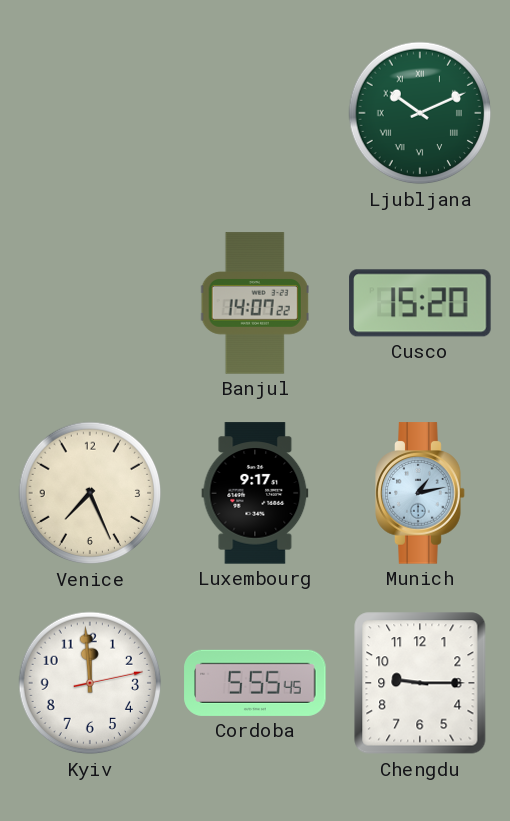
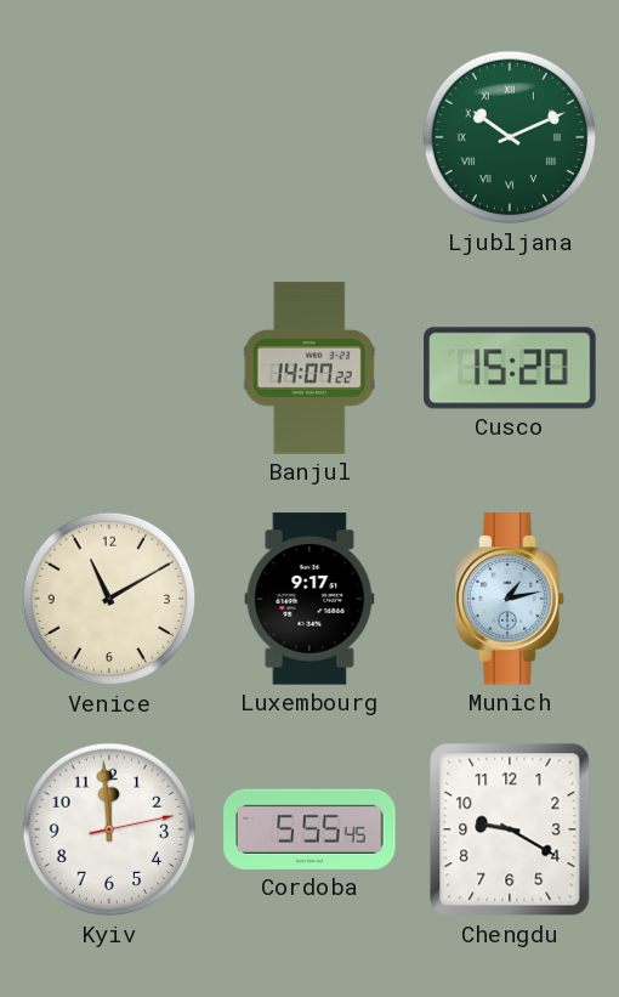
Venice: 7:26 -> 11:10 (109, 599)
Chengdu: 9:15 -> 9:20 (510, 829)
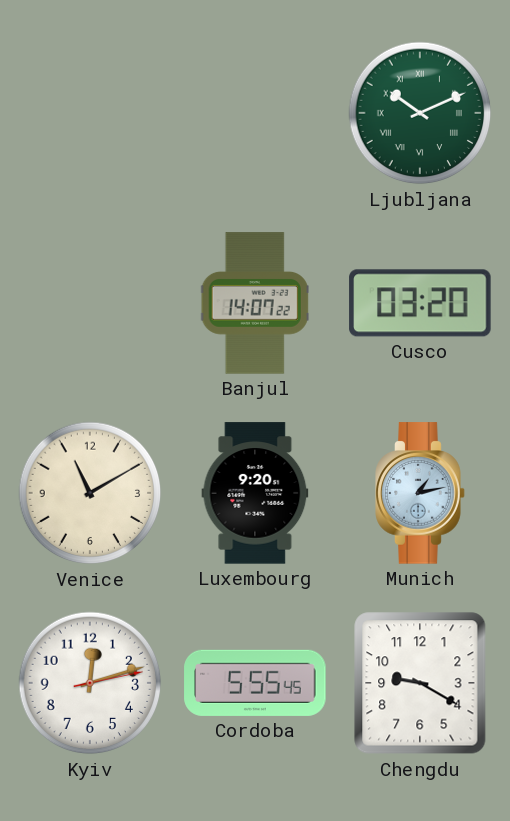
Cusco: 15:20 -> 03:20 (420, 303)
Luxembourg: 9:17 -> 9:20 (255, 493)
Kyiv: 11:59 -> 12:12 (90, 683)
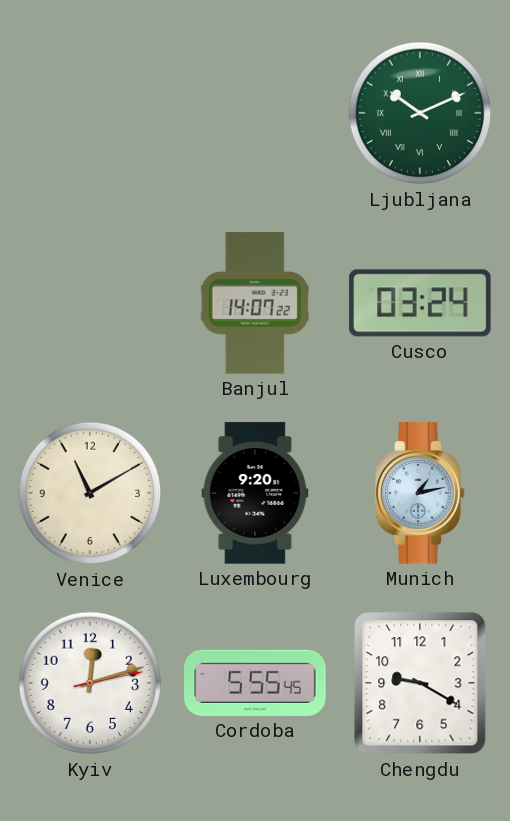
Cusco: 03:20 -> 03:24 (420, 303)
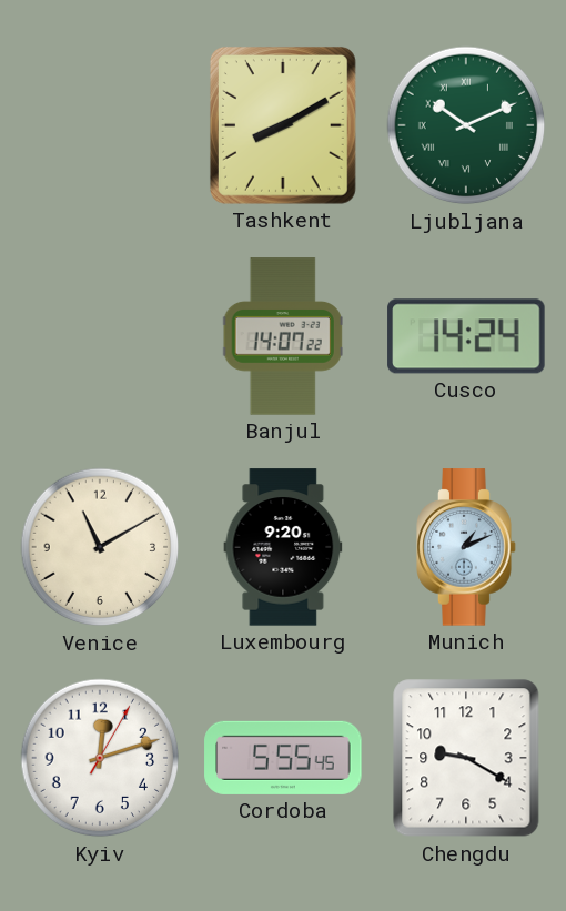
Tashkent: none -> 8:10 (283, 125)
Cusco: 03:24 -> 14:24 (466, 336)
Munich: 1:13 -> 1:11 (466, 547)
Kyiv: 12:12:13 -> 12:12:05 (100, 758)
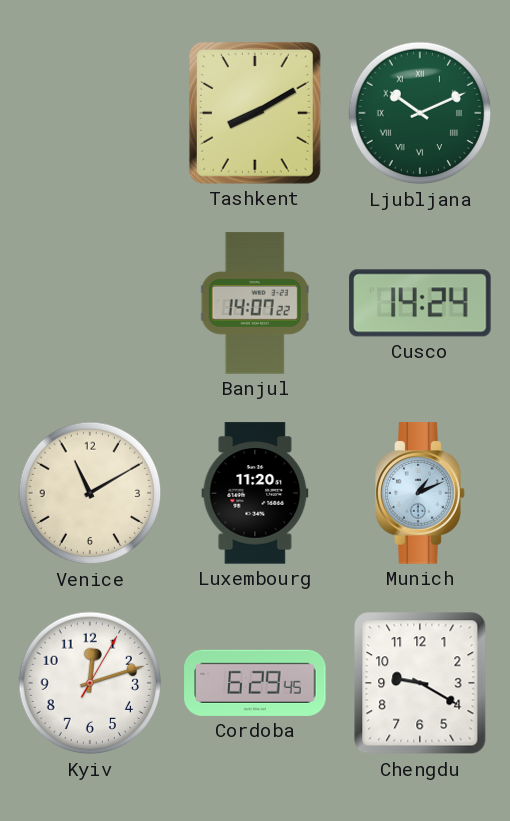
Luxembourg: 9:20 -> 11:20 (255, 493)
Cordoba: 5:55 -> 6:29 (255, 683)
